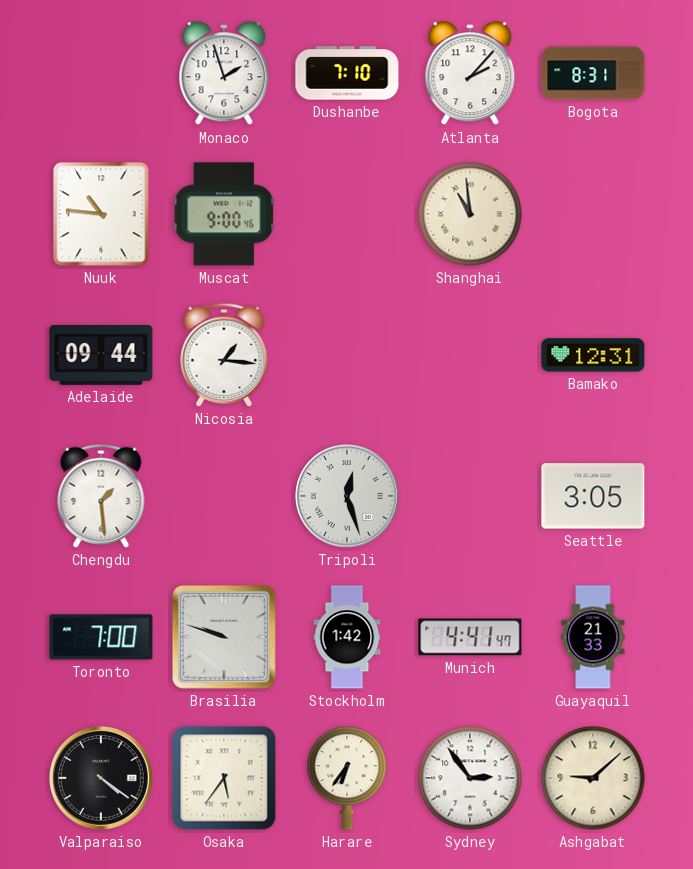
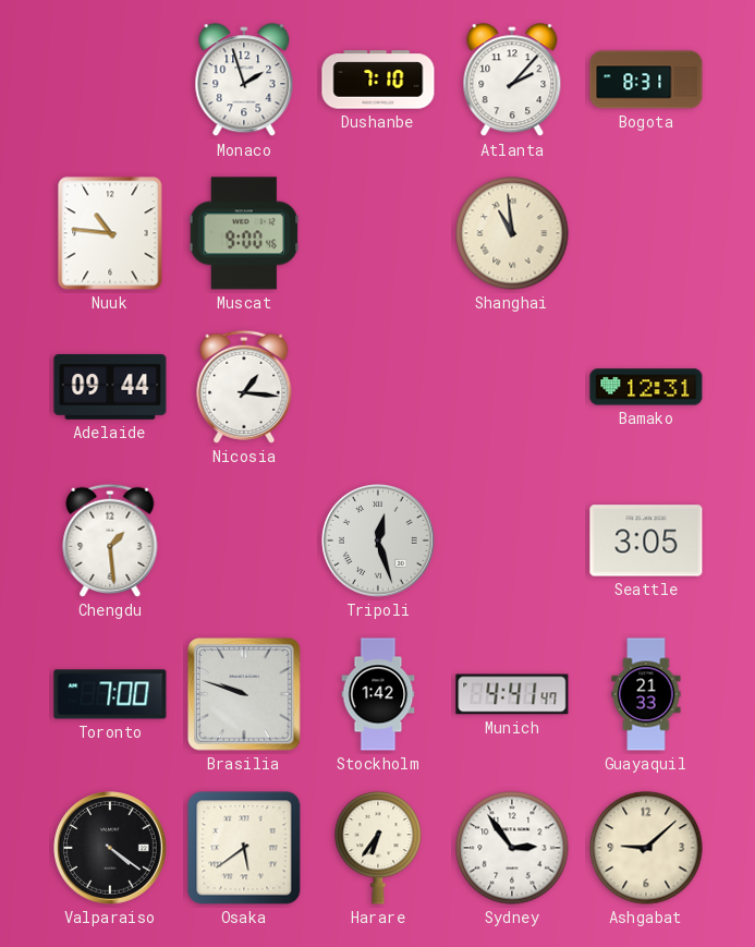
Osaka: 5:36 -> 5:39 (244, 848)
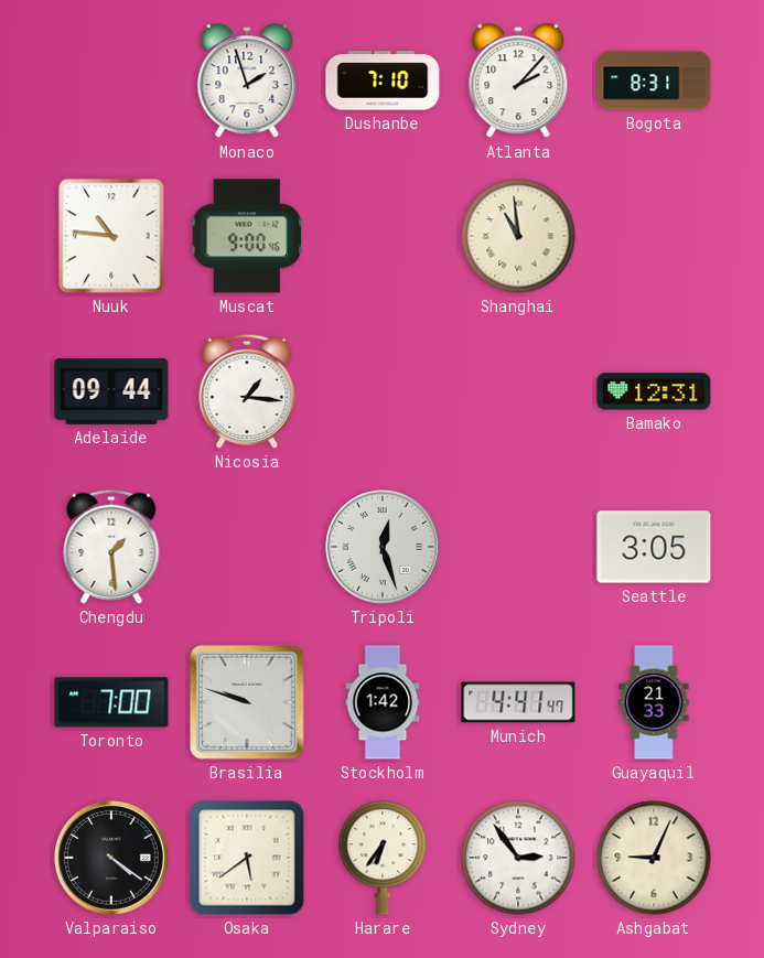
Ashgabat: 9:08 -> 9:04 (654, 858)
